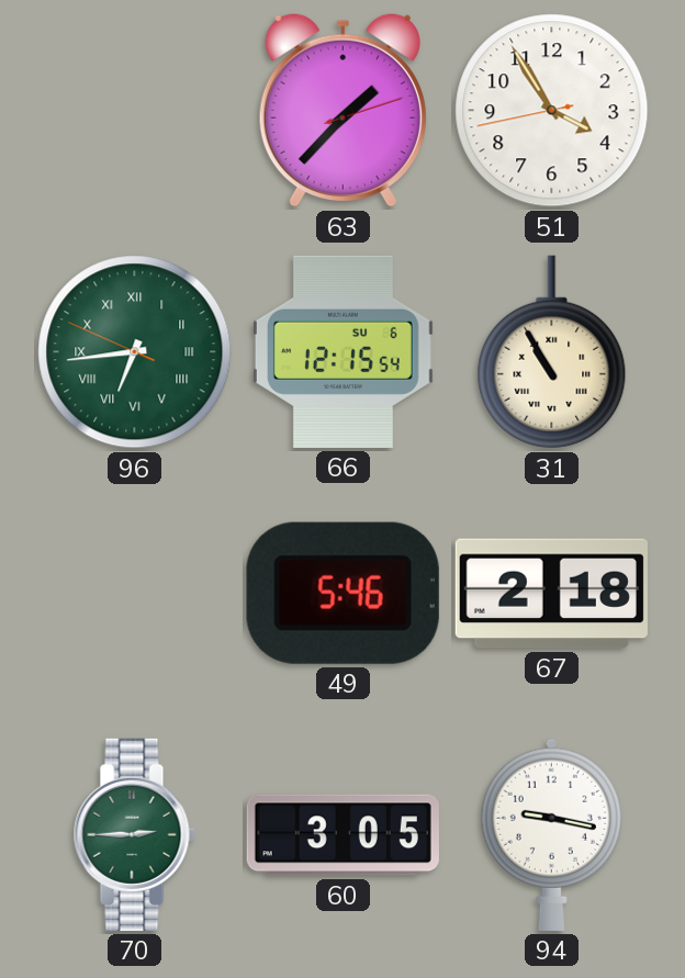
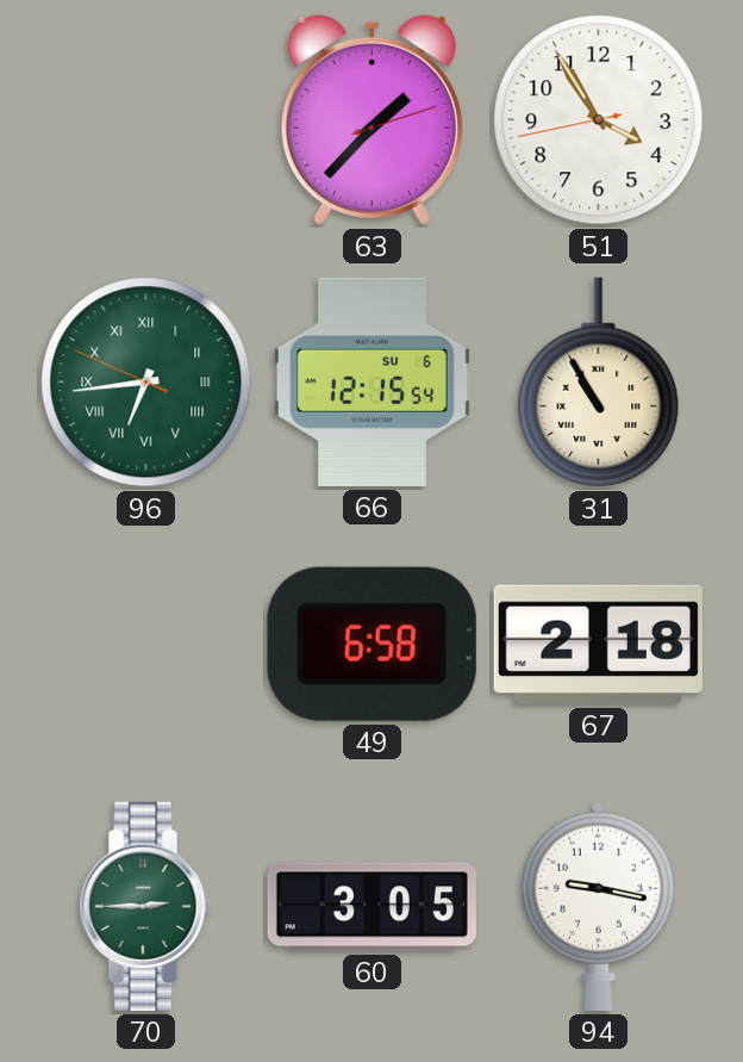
49: 5:46 -> 6:58 (371, 644)
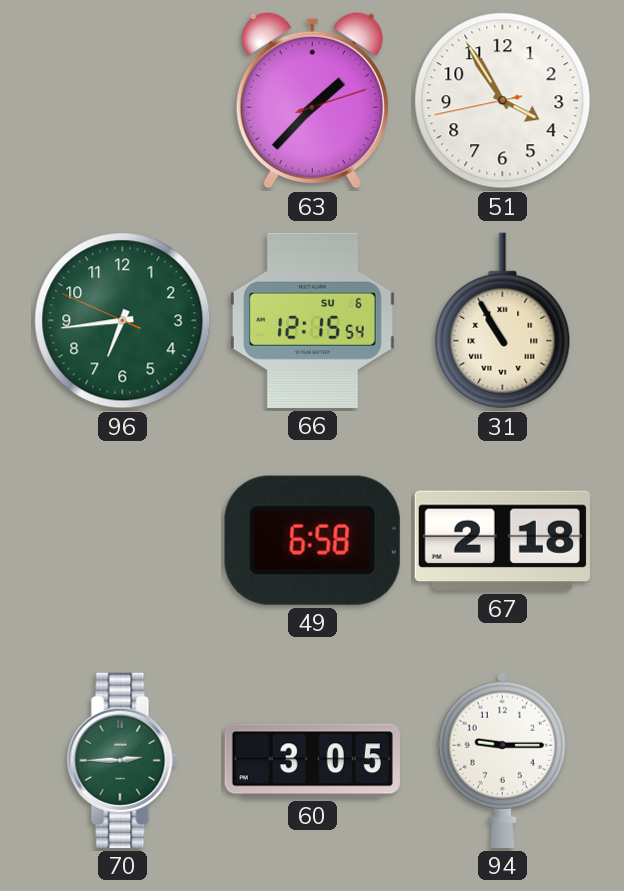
96 numerals: Roman -> Arabic (123, 321)
94: 9:17 -> 9:15 (502, 760)
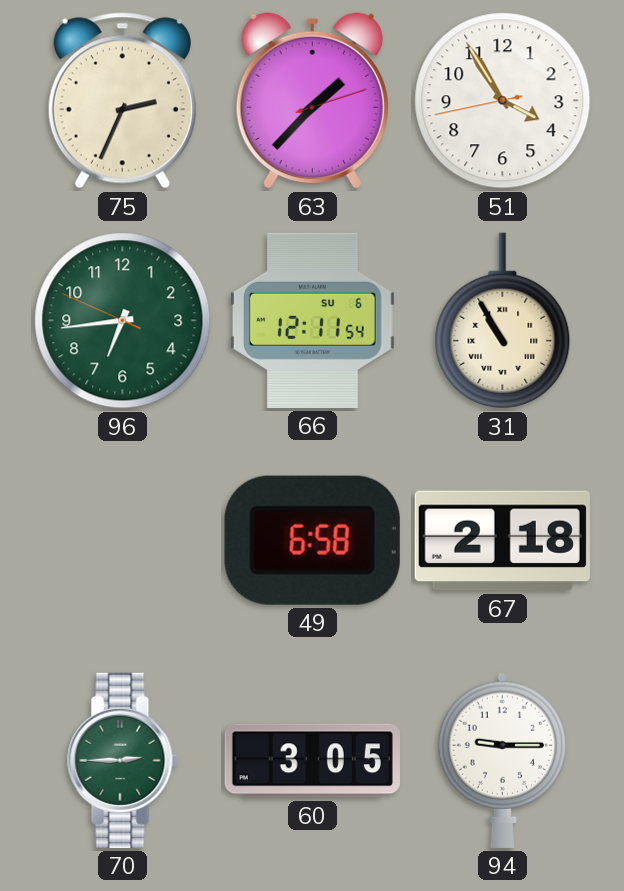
75: none -> 2:34 (122, 101)
66: 12:15 -> 12:11 (313, 320)
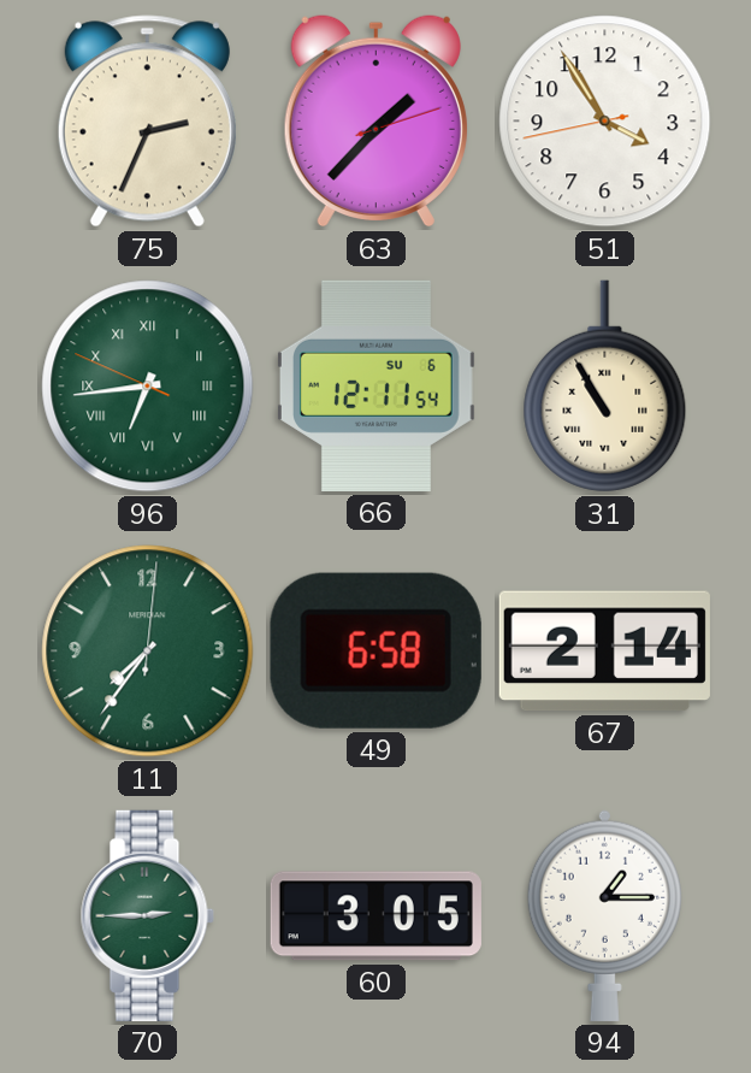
96 numerals: Arabic -> Roman (148, 387)
11: none -> 7:36 (148, 652)
67: 2:18 -> 2:14 (604, 652)
94: 9:15 -> 1:15 (604, 915)
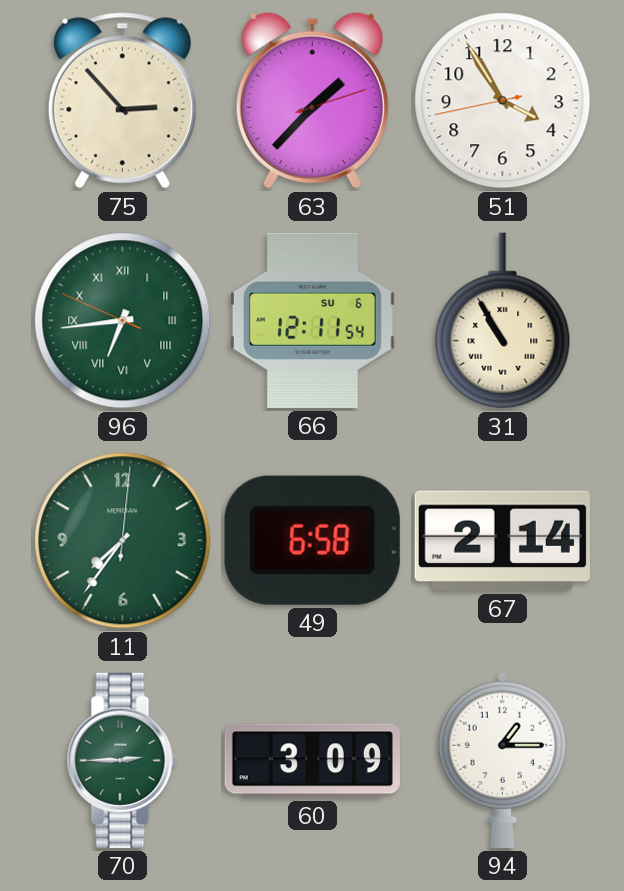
75: 2:34 -> 2:53 (122, 101)
60: 3:05 -> 3:09 (312, 761)
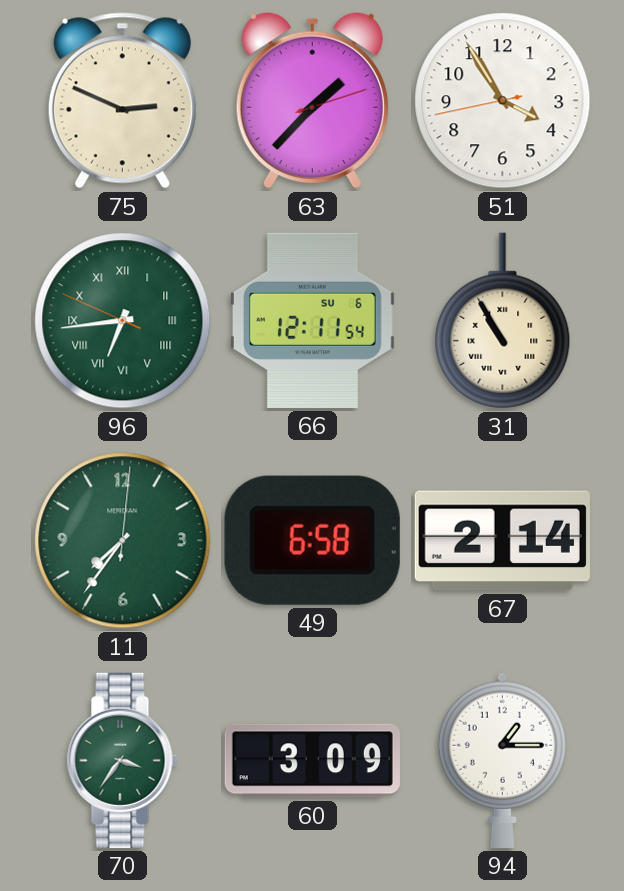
75: 2:53 -> 2:49 (122, 101)
70: 2:45 -> 3:36 (122, 760)
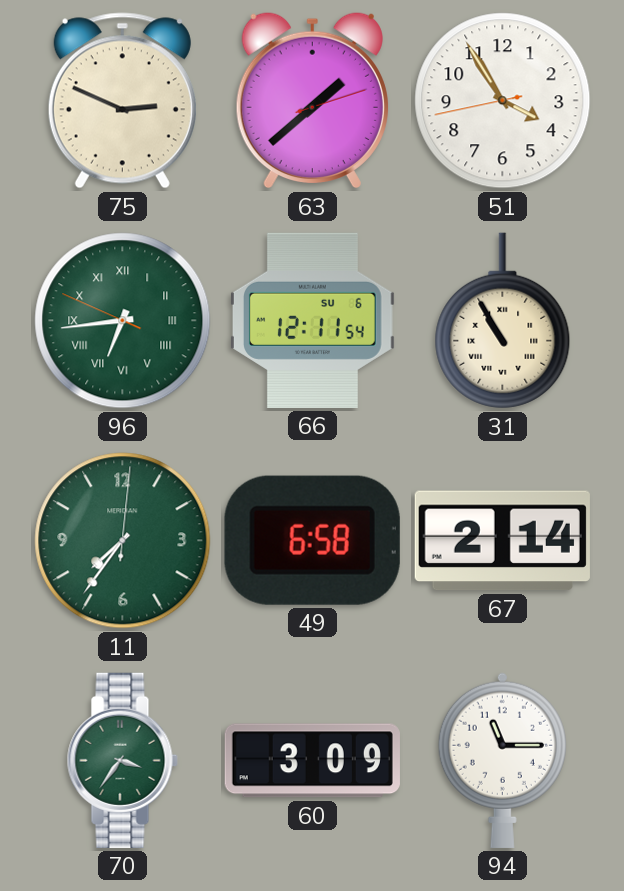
63: 1:37 -> 1:38 (312, 100)
94: 1:15 -> 11:15 (502, 760)
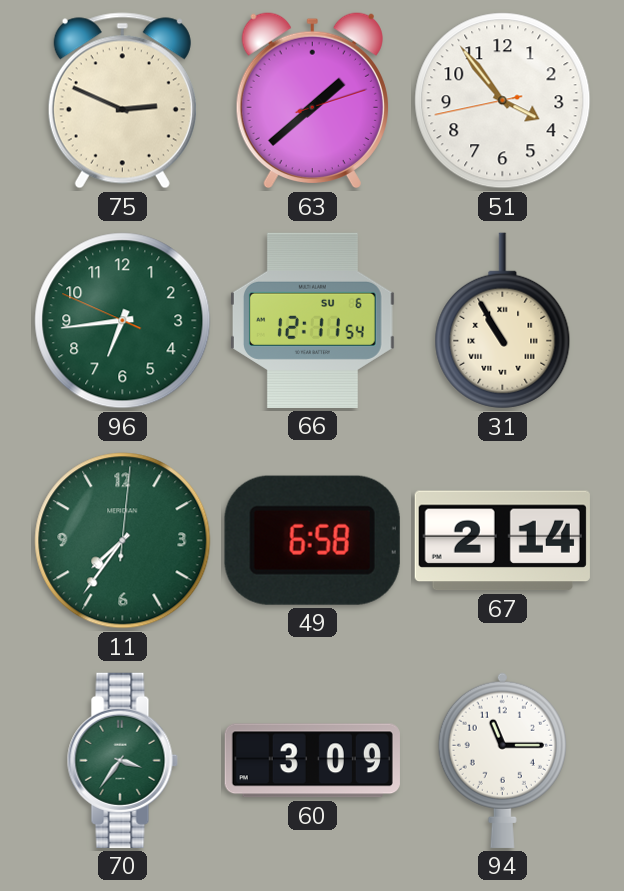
51: 3:54 -> 3:53 (503, 101)
96 numerals: Roman -> Arabic (123, 321)
